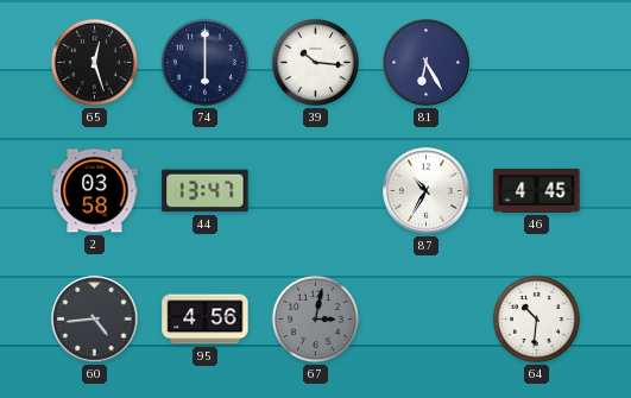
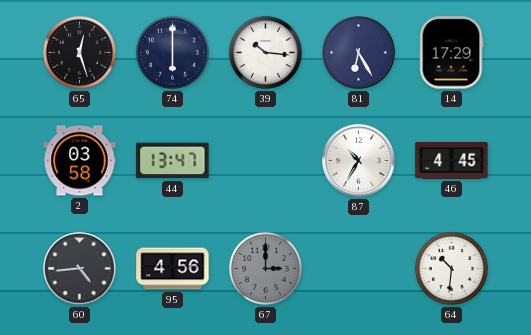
14: none -> 17:29 (451, 53)
67: 3:02 -> 3:00 (265, 268)
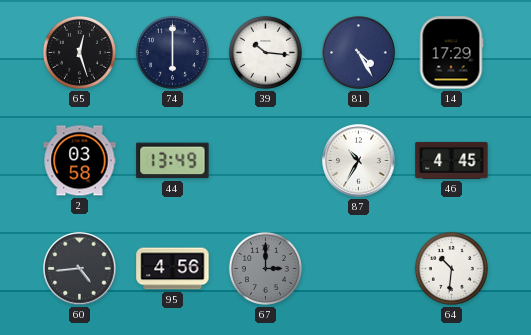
81: 6:25 -> 4:25 (359, 53)
44: 13:47 -> 13:49 (173, 161)
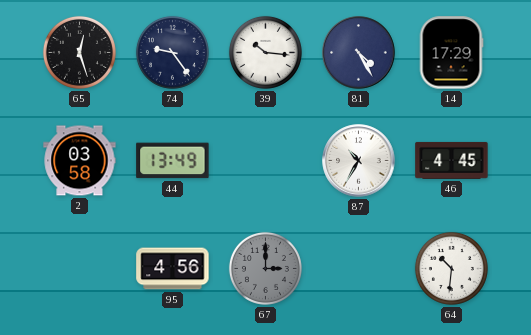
74: 6:00 -> 9:24 (172, 52)
60: 4:44 -> none (80, 269)
